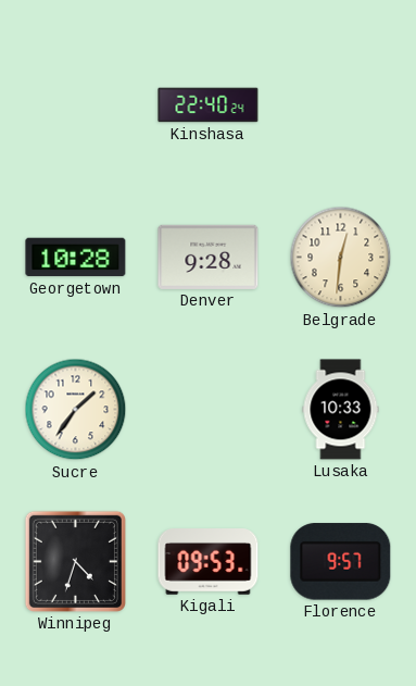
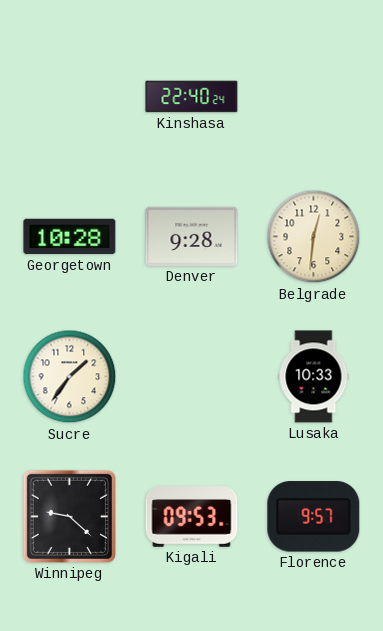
Winnipeg: 4:33 -> 9:22 (69, 516)
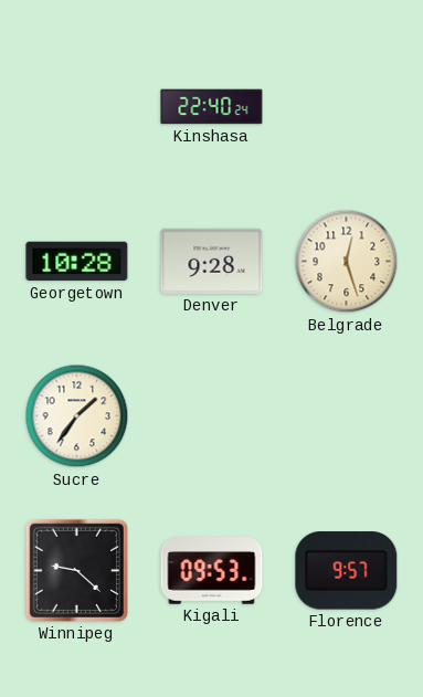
Belgrade: 12:31 -> 12:27 (347, 262)
Lusaka: 10:33 -> none (314, 377)
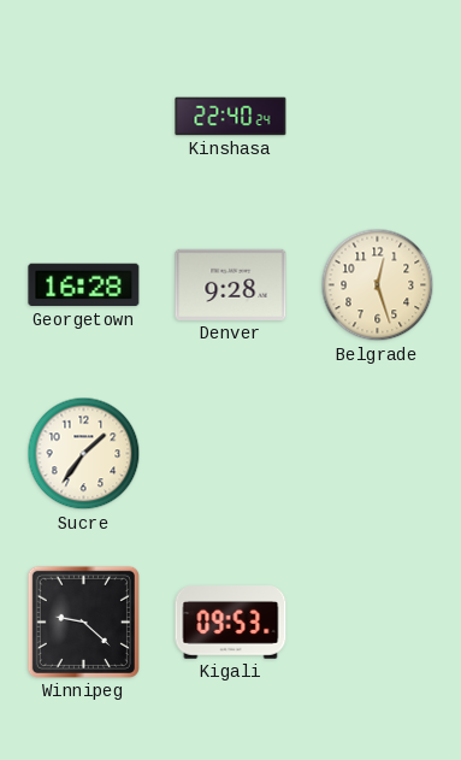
Georgetown: 10:28 -> 16:28 (84, 285)
Florence: 9:57 -> none (347, 571)
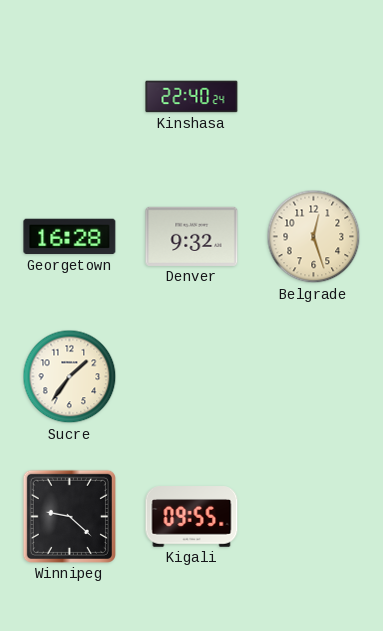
Denver: 9:28 -> 9:32 (192, 236)
Kigali: 09:53 -> 09:55 (192, 517)
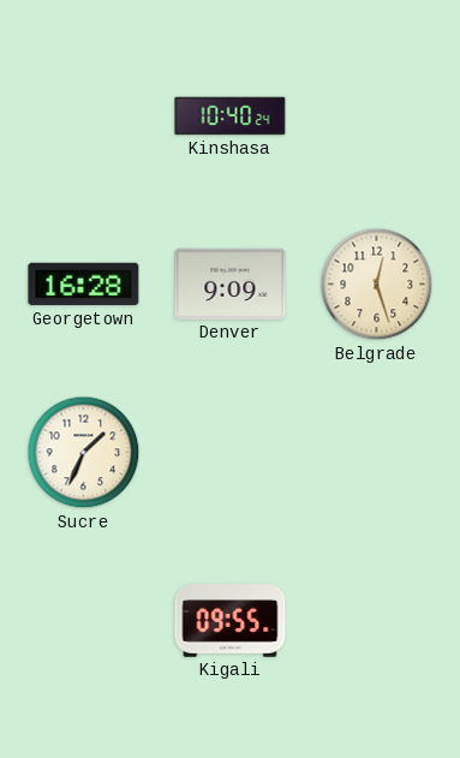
Kinshasa: 22:40 -> 10:40 (231, 117)
Denver: 9:32 -> 9:09 (231, 283)
Sucre: 1:36 -> 1:34 (84, 453)
Winnipeg: 9:22 -> none (69, 516)
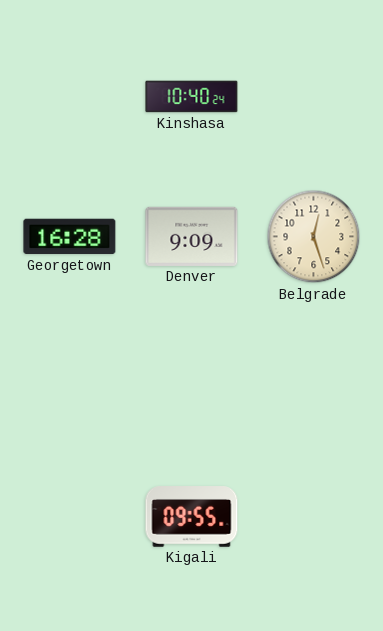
Sucre: 1:34 -> none (84, 453)
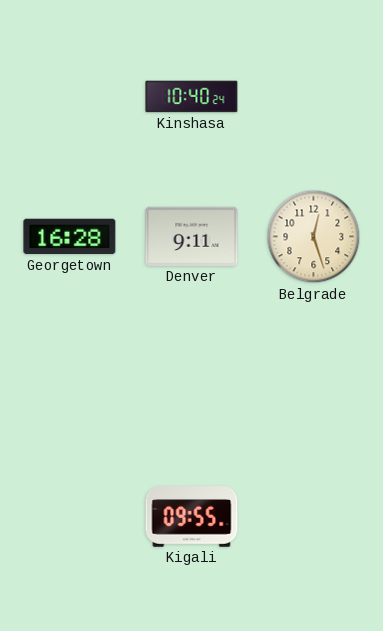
Denver: 9:09 -> 9:11 (192, 236)
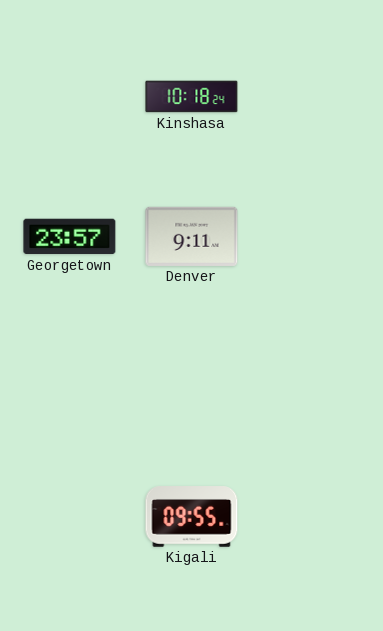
Kinshasa: 10:40 -> 10:18 (192, 97)
Georgetown: 16:28 -> 23:57 (70, 237)
Belgrade: 12:27 -> none (314, 237)
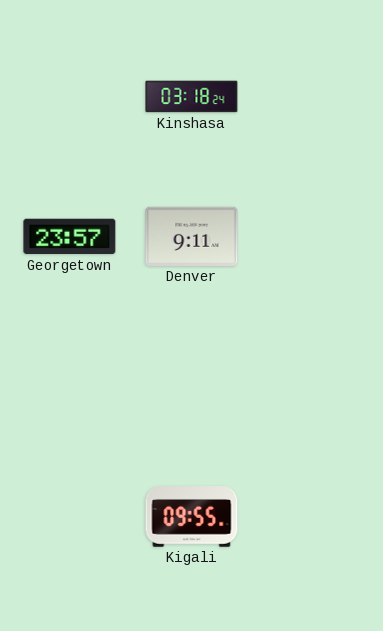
Kinshasa: 10:18 -> 03:18 (192, 97)
